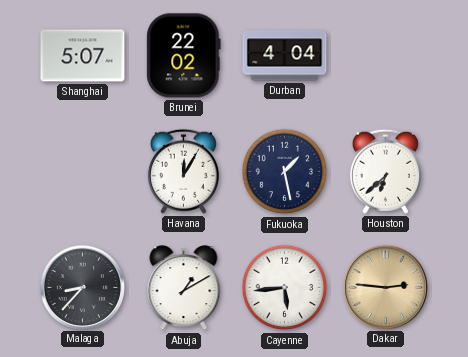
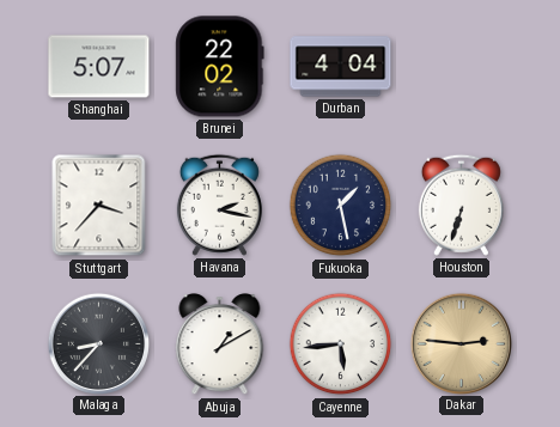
Stuttgart: none -> 3:37 (99, 206)
Havana: 12:05 -> 2:17 (219, 205)
Houston: 6:38 -> 6:33 (461, 205)
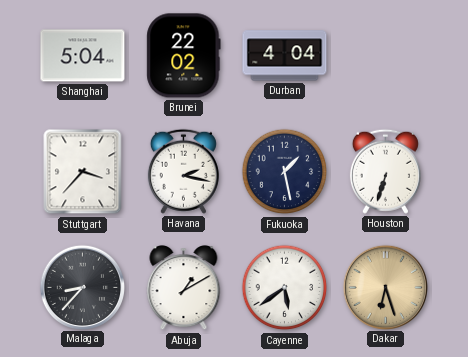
Shanghai: 5:07 -> 5:04 (83, 56)
Cayenne: 5:44 -> 5:39 (285, 288)
Dakar: 2:46 -> 6:27 (385, 287)
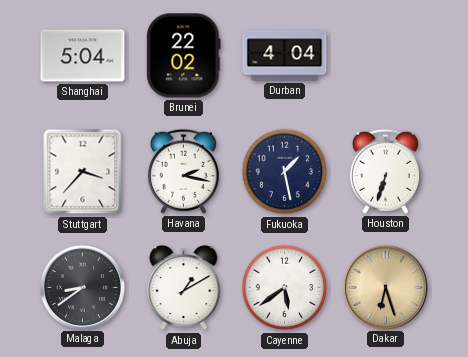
Malaga: 8:37 -> 8:39 (82, 287)
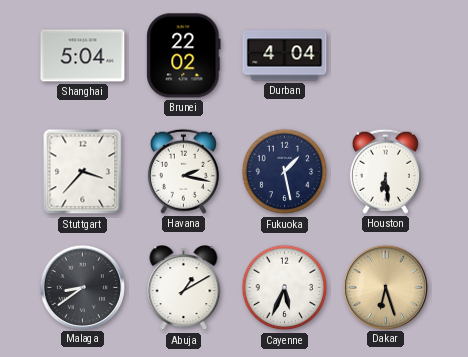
Houston: 6:33 -> 6:29 (385, 171)
Cayenne: 5:39 -> 5:34 (285, 288)
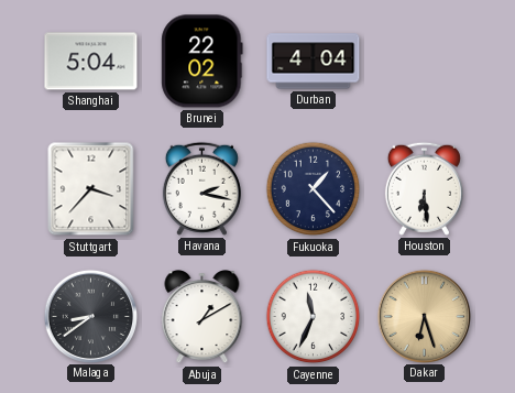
Fukuoka: 1:28 -> 1:23 (314, 189)
Cayenne: 5:34 -> 11:34 (314, 317)
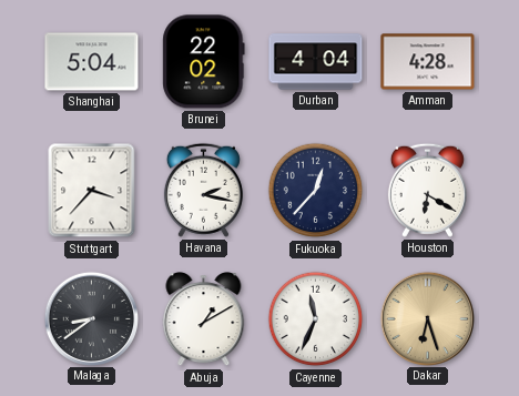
Amman: none -> 4:28 (428, 62)
Fukuoka: 1:23 -> 12:37 (316, 191)
Houston: 6:29 -> 6:20 (427, 190)
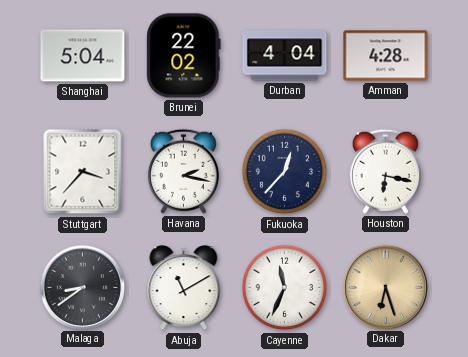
Houston: 6:20 -> 6:17 (385, 171)
Abuja: 1:10 -> 11:10 (184, 288)
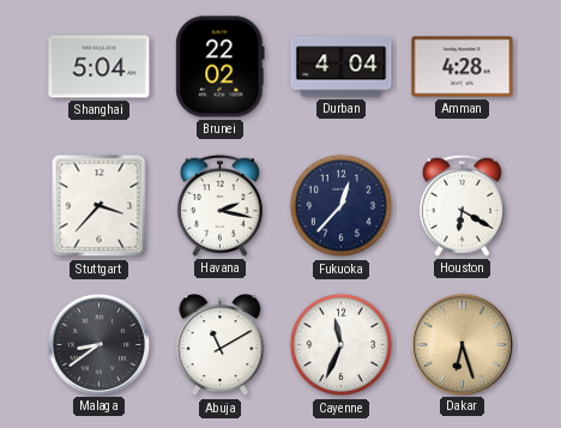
Houston: 6:17 -> 6:20 (462, 205)
